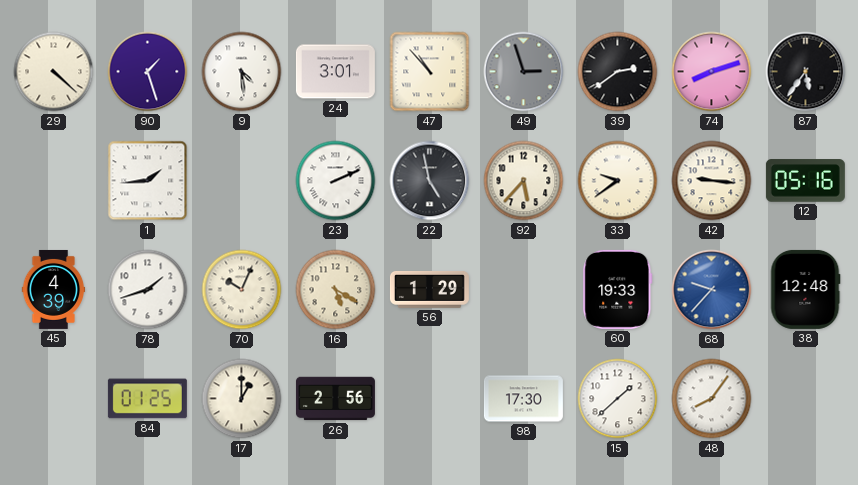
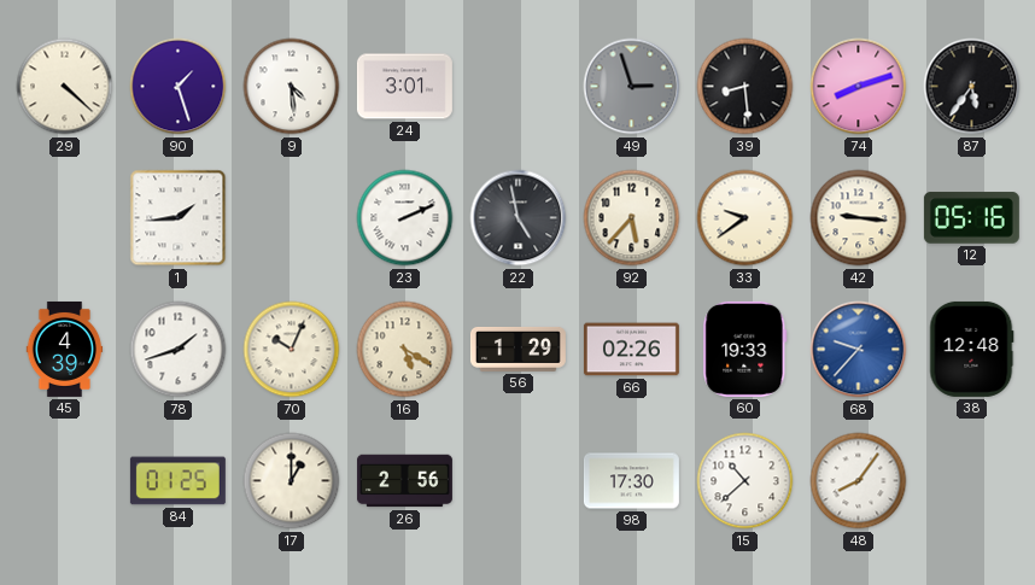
47: 10:53 -> none (430, 72)
39: 2:39 -> 8:29 (745, 87)
66: none -> 02:26 (631, 350)
15: 1:38 -> 10:38 (745, 481)
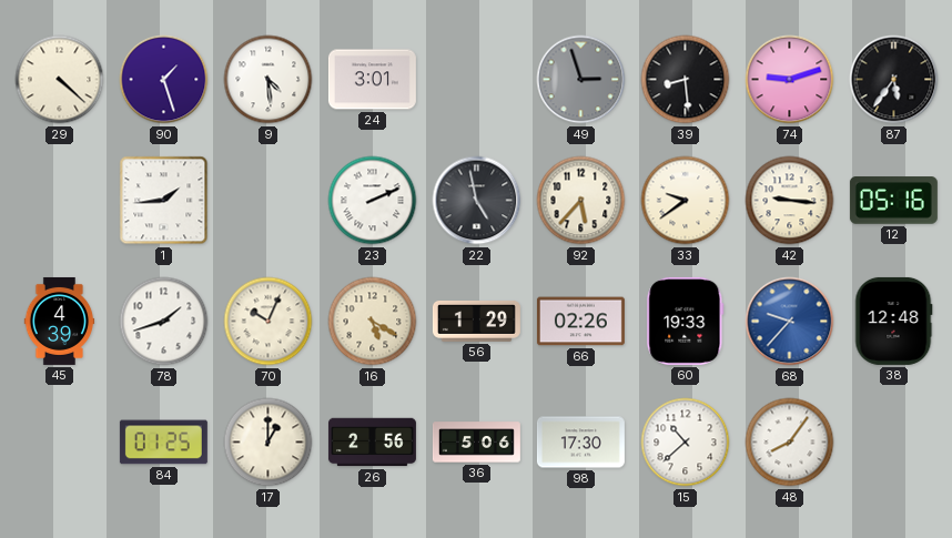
74: 8:12 -> 9:12 (790, 80)
36: none -> 5:06 (476, 443)
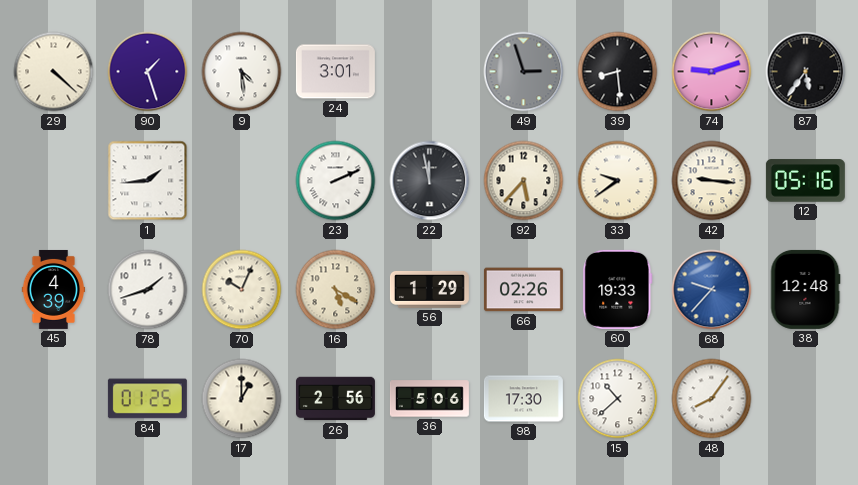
22: 4:58 -> 11:58 (430, 181)
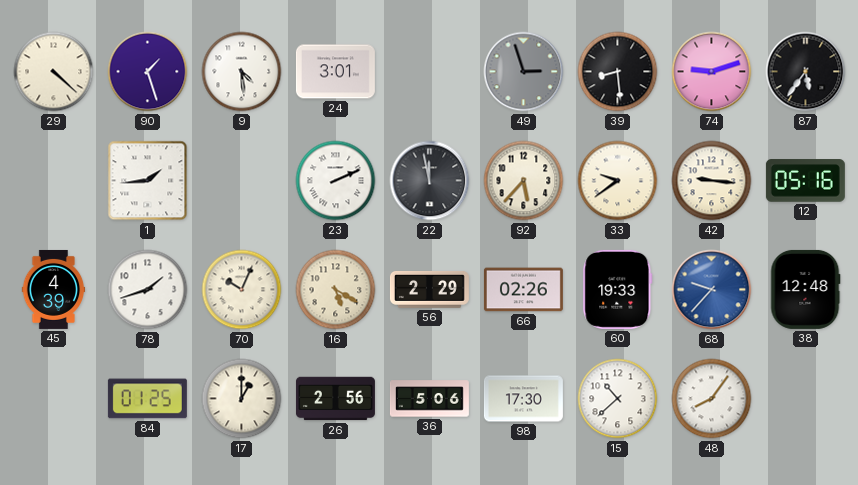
56: 1:29 -> 2:29 (429, 289)
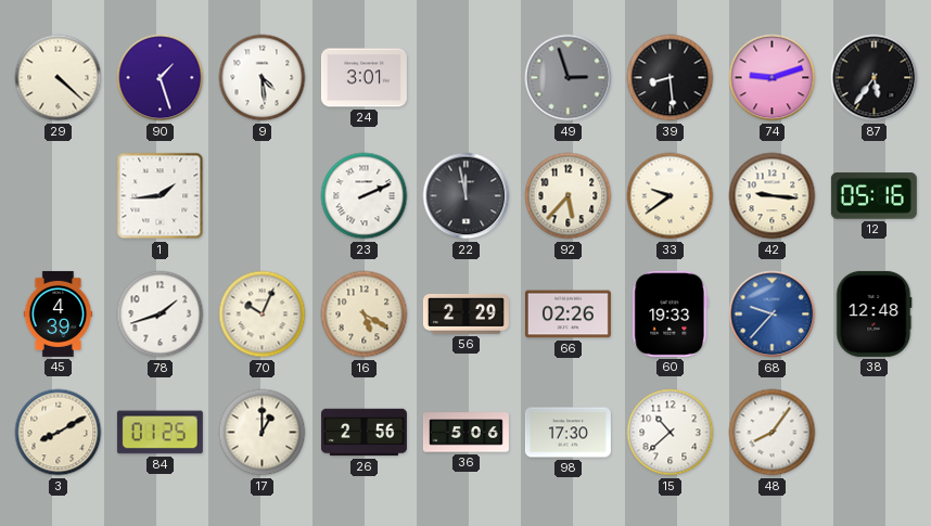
3: none -> 8:10 (59, 433)
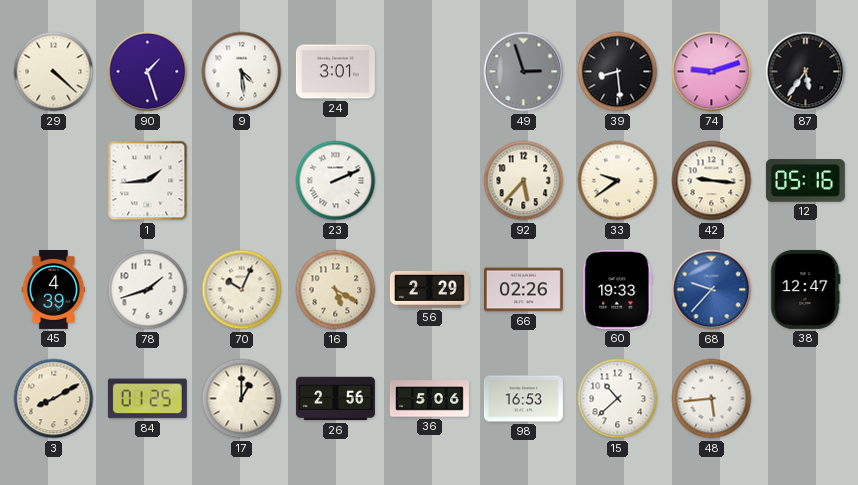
22: 11:58 -> none (467, 196)
38: 12:48 -> 12:47 (805, 289)
98: 17:30 -> 16:53 (523, 399)
48: 8:06 -> 5:44 (712, 399)
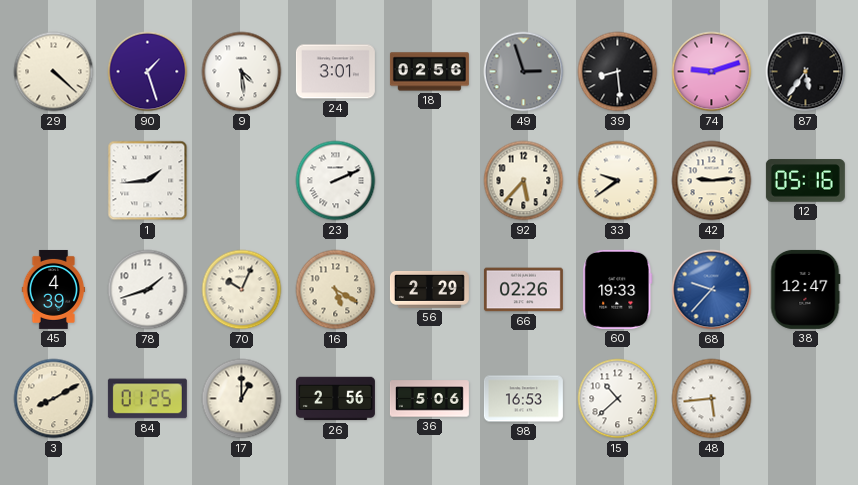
18: none -> 02:56 (429, 72)
42: 9:16 -> 9:14 (712, 181)
